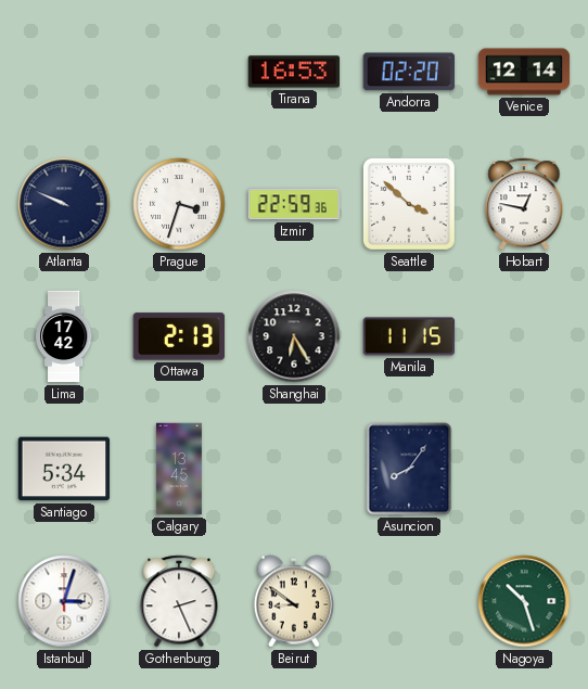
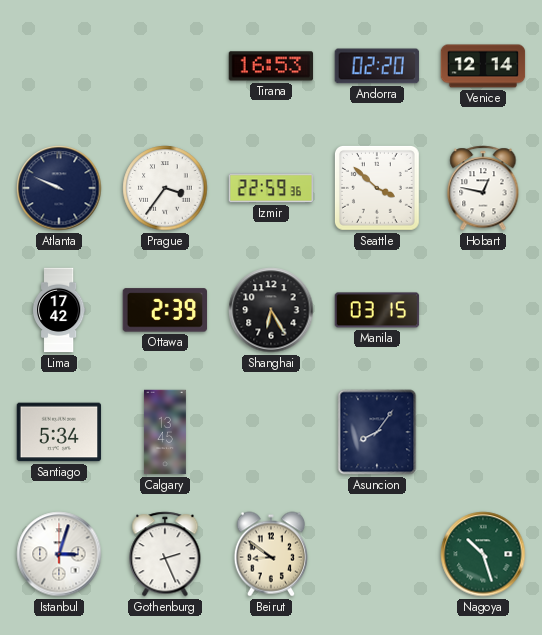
Prague: 3:33 -> 3:36 (165, 188)
Ottawa: 2:13 -> 2:39 (165, 310)
Manila: 11:15 -> 03:15 (377, 310)
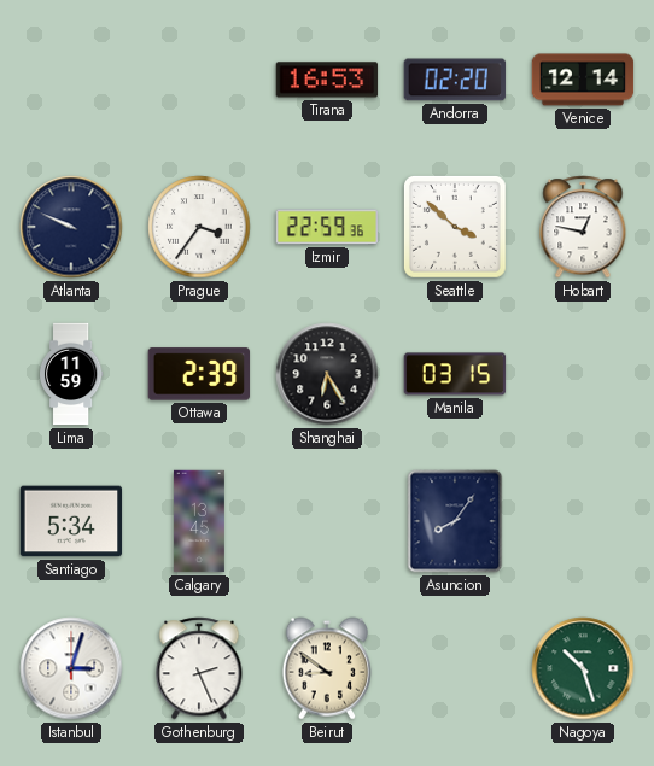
Lima: 17:42 -> 11:59 (71, 374)
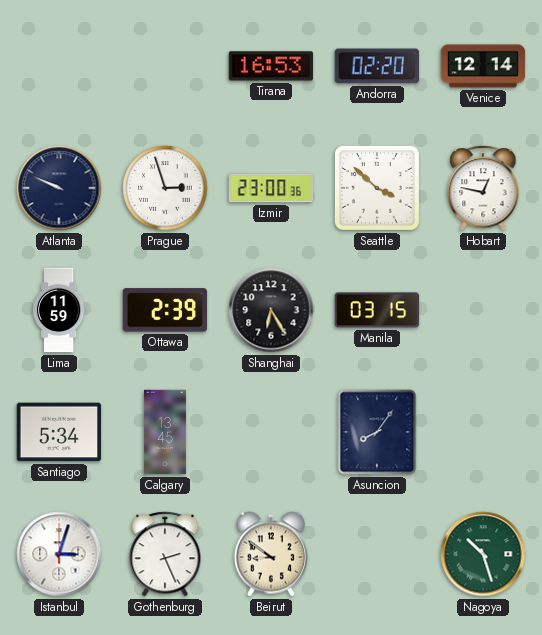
Prague: 3:36 -> 2:57 (165, 188)
Izmir: 22:59 -> 23:00 (271, 188)
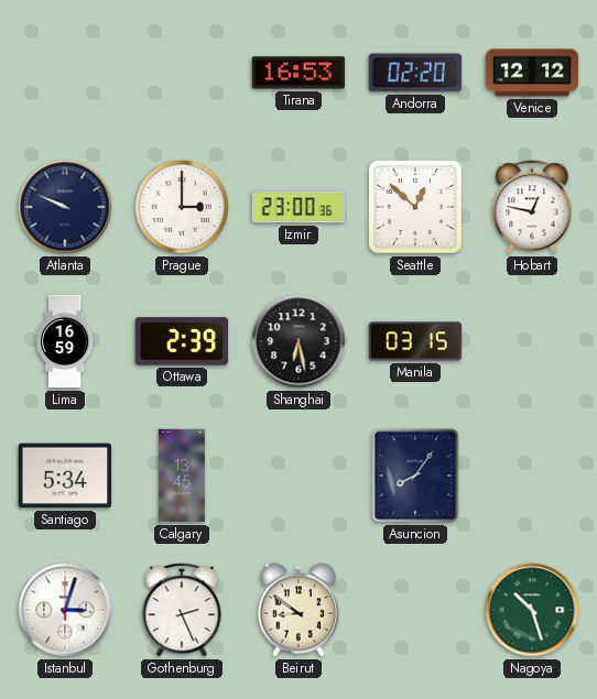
Venice: 12:14 -> 12:12 (532, 73)
Prague: 2:57 -> 3:00 (182, 207)
Seattle: 3:52 -> 12:52 (415, 207)
Lima: 11:59 -> 16:59 (65, 341)
Shanghai: 6:25 -> 6:28 (298, 341)
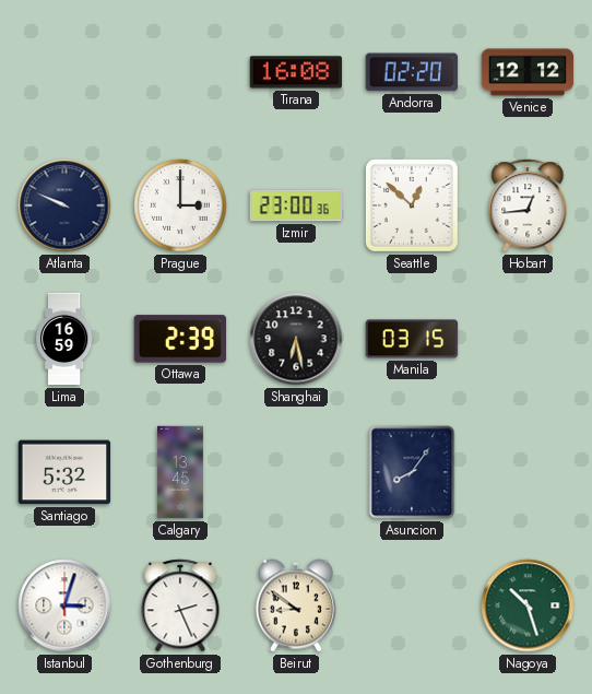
Tirana: 16:53 -> 16:08 (296, 72)
Hobart: 12:47 -> 12:44 (528, 205)
Santiago: 5:34 -> 5:32 (64, 472)
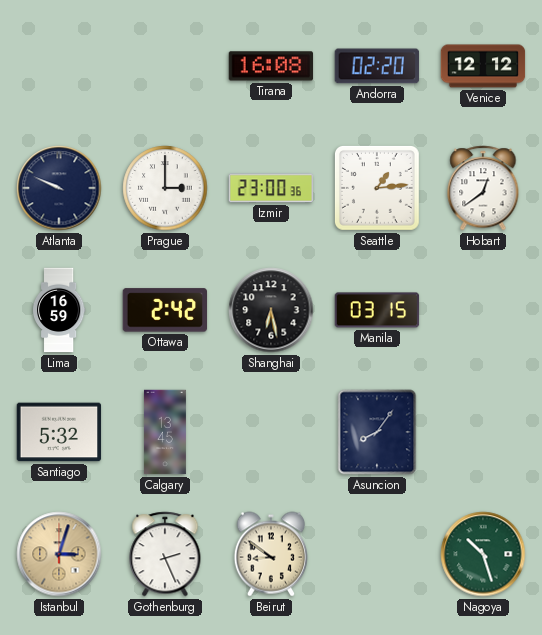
Seattle: 12:52 -> 1:14 (377, 188)
Hobart: 12:44 -> 12:39 (483, 188)
Ottawa: 2:39 -> 2:42 (165, 310)
Istanbul dial: white -> champagne (59, 554)
